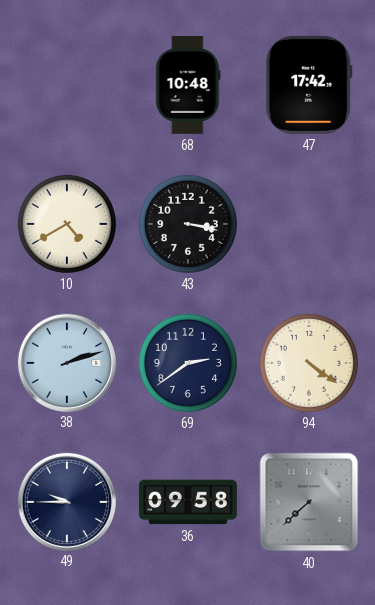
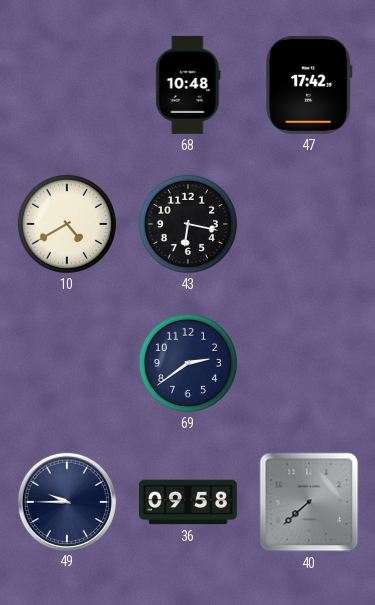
43: 3:17 -> 6:17 (188, 224)
38: 2:12 -> none (66, 362)
94: 4:21 -> none (309, 363)
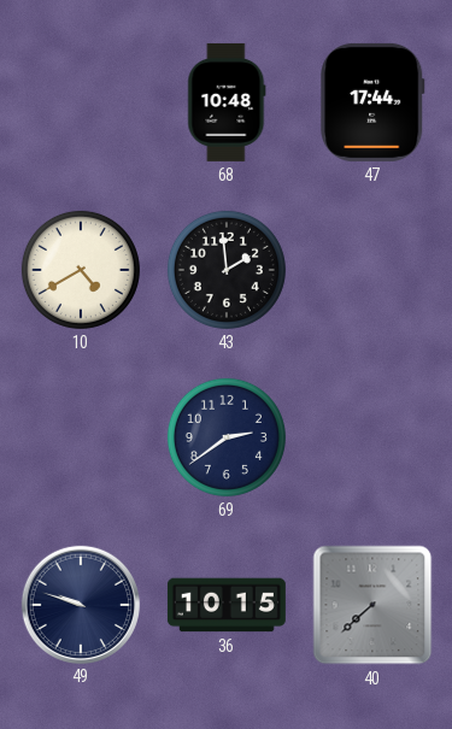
47: 17:42 -> 17:44 (372, 102)
43: 6:17 -> 1:59 (227, 270)
49: 9:45 -> 9:48 (80, 604)
36: 09:58 -> 10:15 (227, 605)
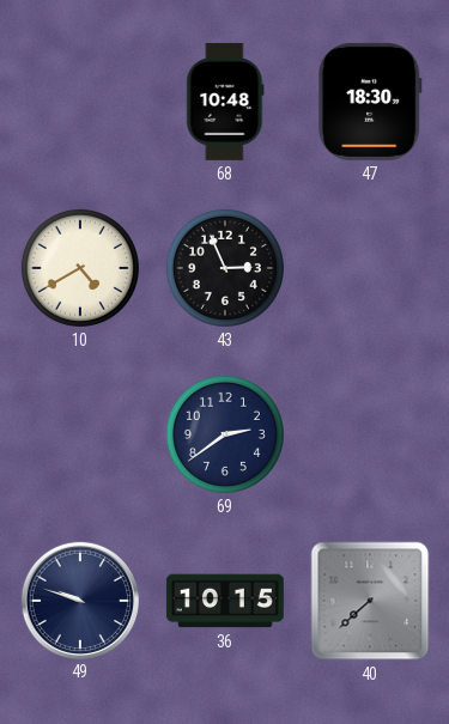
47: 17:44 -> 18:30 (370, 102)
43: 1:59 -> 2:56 (225, 268)
